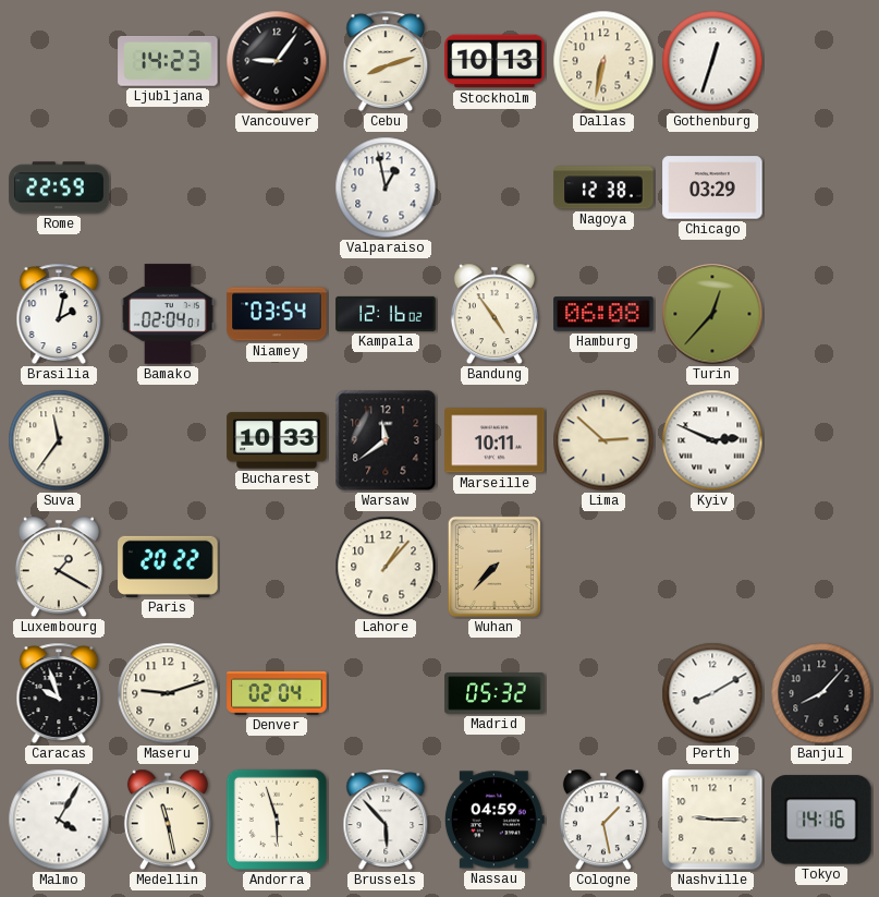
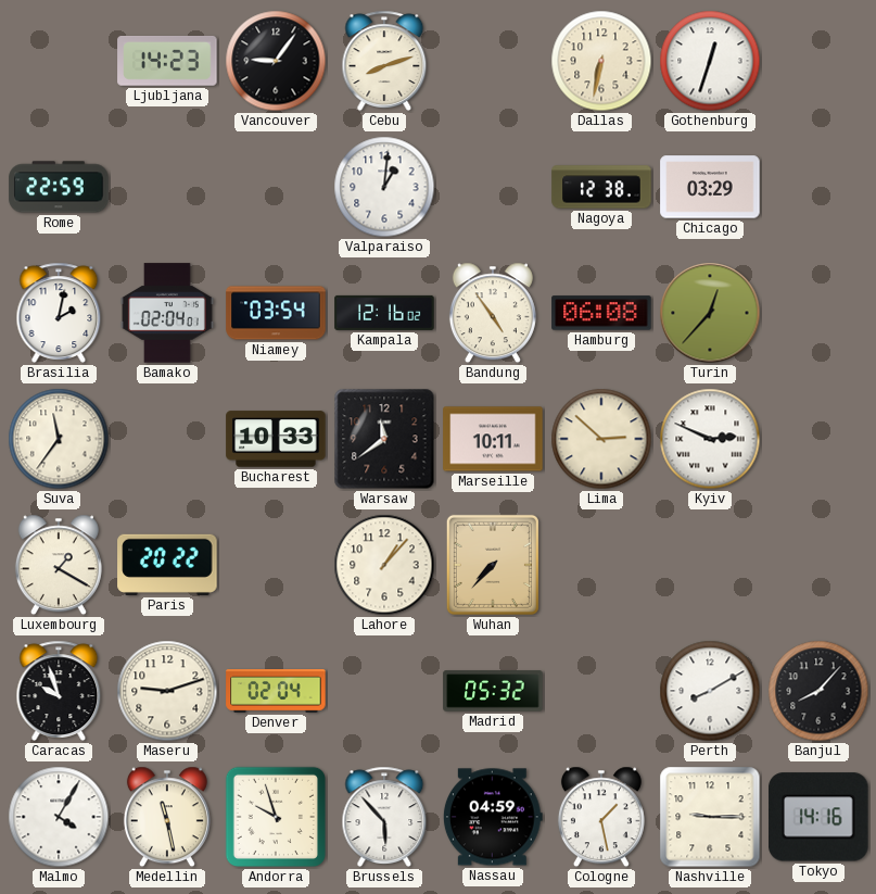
Stockholm: 10:13 -> none (495, 61)
Valparaiso: 12:58 -> 1:01 (384, 187)
Andorra: 5:57 -> 9:57 (276, 817)
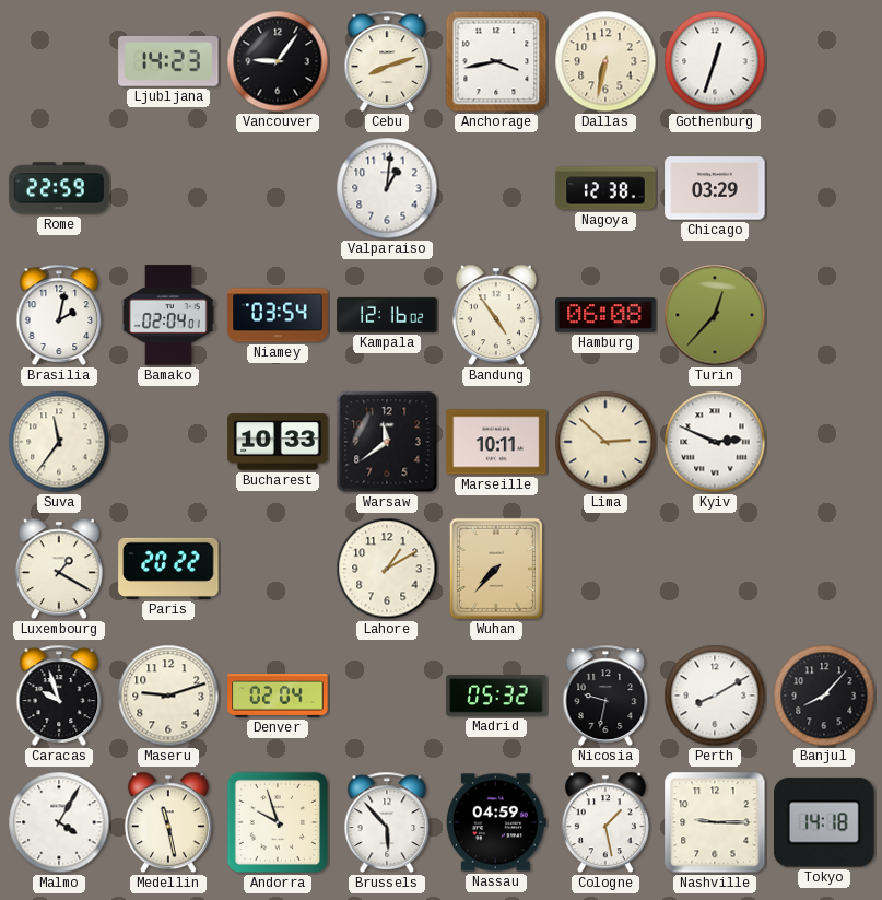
Anchorage: none -> 3:43 (496, 61)
Lahore: 1:07 -> 1:10 (387, 569)
Nicosia: none -> 9:32 (605, 696)
Tokyo: 14:16 -> 14:18 (824, 822)
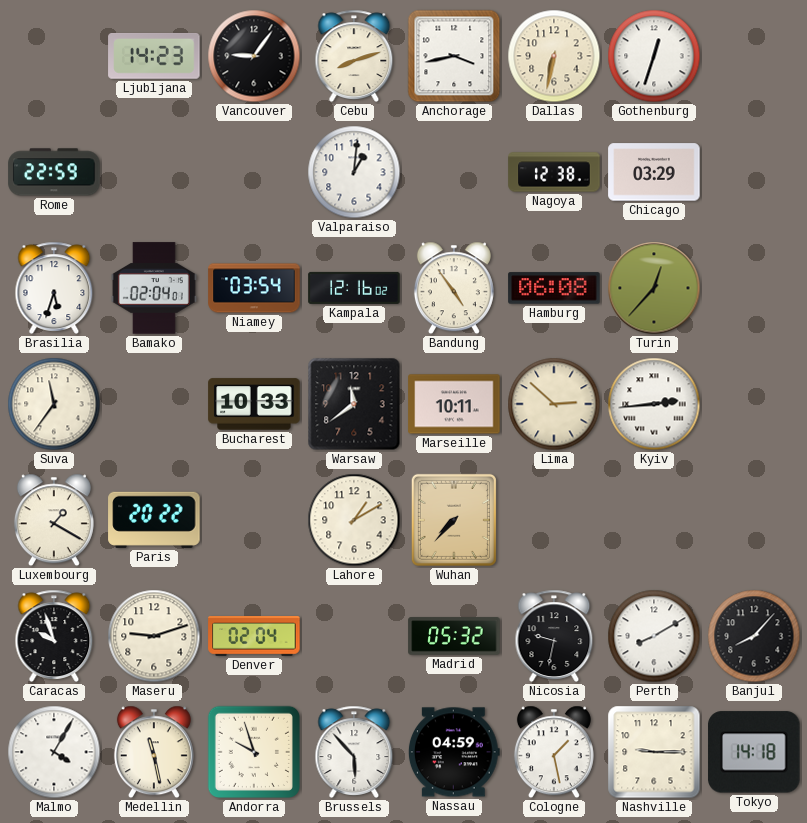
Brasilia: 2:02 -> 5:33 (54, 288)
Kyiv: 2:49 -> 2:44 (654, 404)
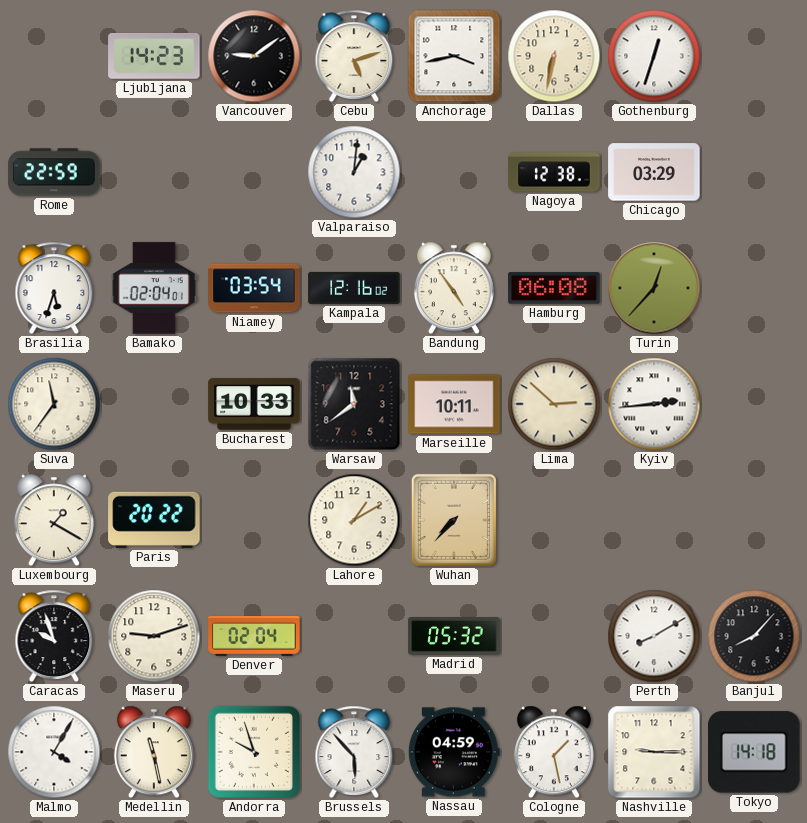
Vancouver: 9:06 -> 9:09 (254, 56)
Cebu: 8:12 -> 5:12 (354, 56)
Nicosia: 9:32 -> none (554, 636)
